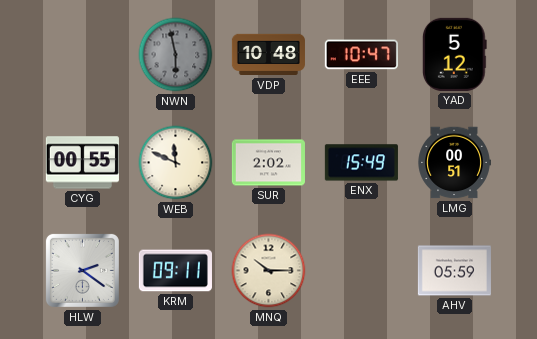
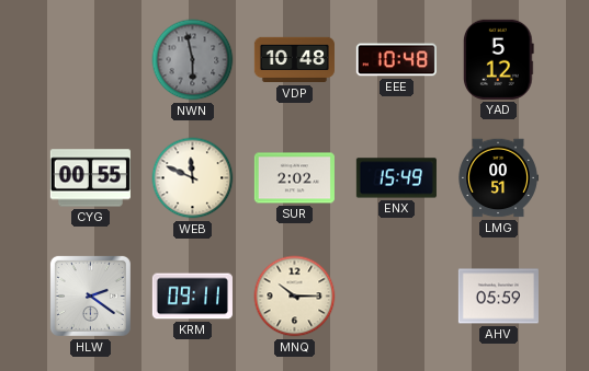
EEE: 10:47 -> 10:48 (396, 60)
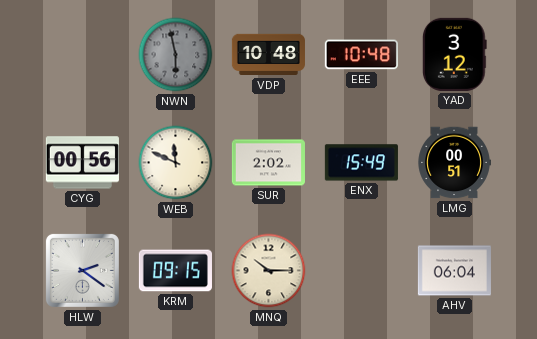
YAD: 5:12 -> 3:12 (454, 54)
CYG: 00:55 -> 00:56 (82, 163)
KRM: 09:11 -> 09:15 (175, 271)
AHV: 05:59 -> 06:04 (454, 271)
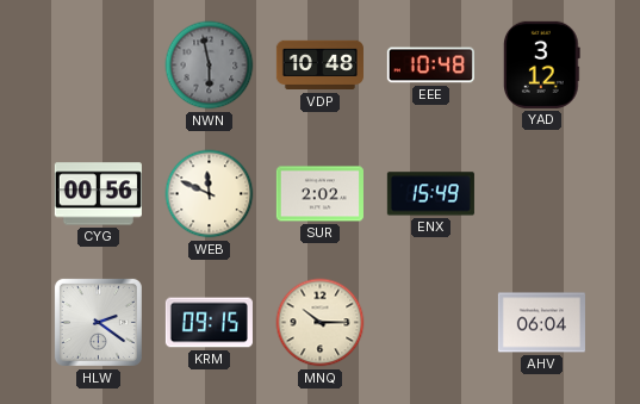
LMG: 00:51 -> none (454, 163)
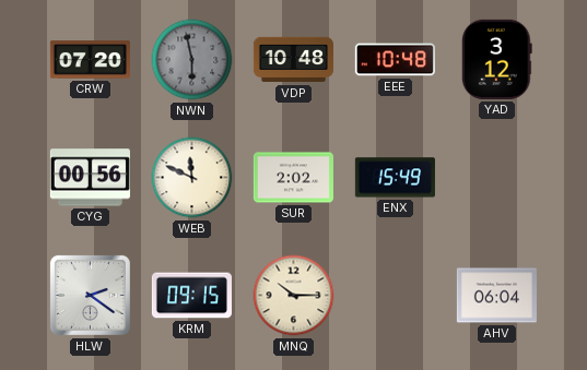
CRW: none -> 07:20 (90, 60)
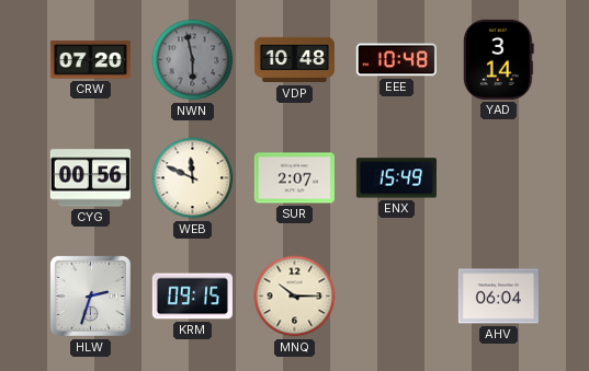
YAD: 3:12 -> 3:14 (498, 59)
SUR: 2:02 -> 2:07 (294, 178)
HLW: 2:21 -> 2:33 (90, 295)
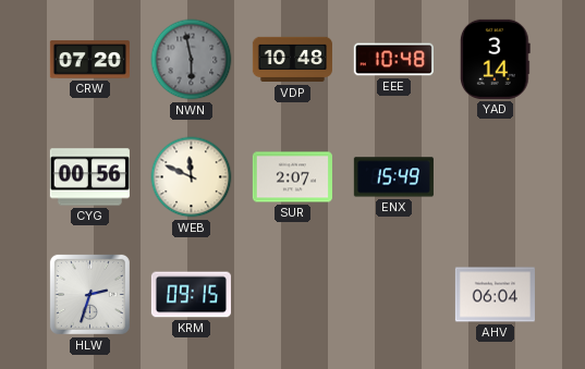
MNQ: 10:15 -> none (295, 297)
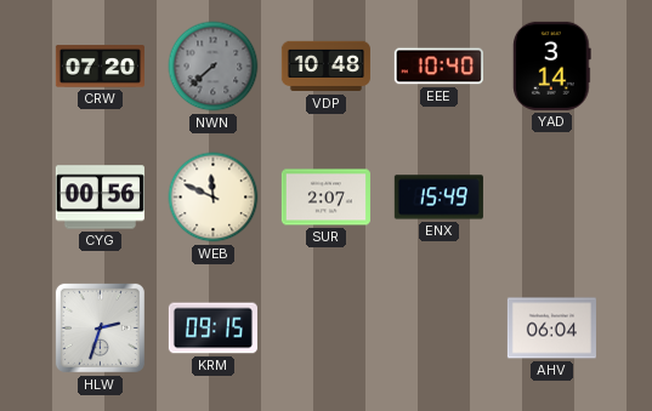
NWN: 5:58 -> 7:38 (214, 67)
EEE: 10:48 -> 10:40 (438, 67)
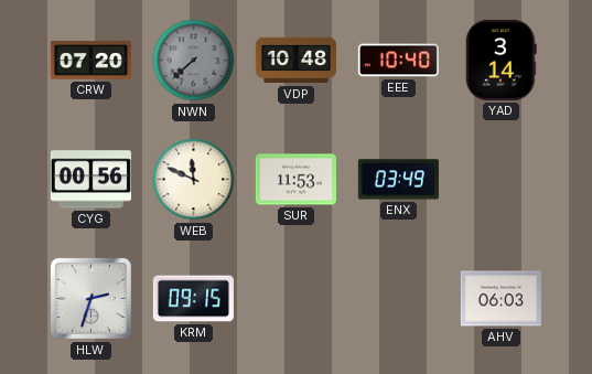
SUR: 2:07 -> 11:53 (295, 180)
ENX: 15:49 -> 03:49 (398, 180)
AHV: 06:04 -> 06:03 (500, 299)
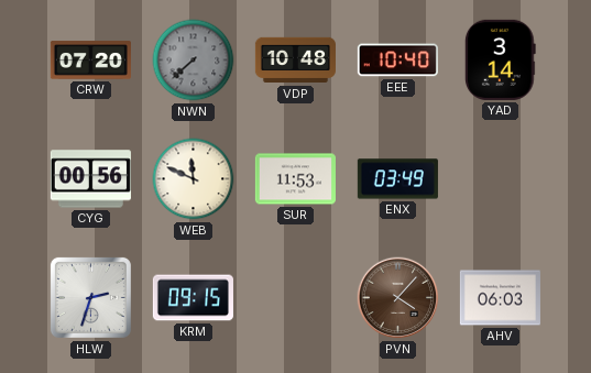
PVN: none -> 4:07 (398, 298)
